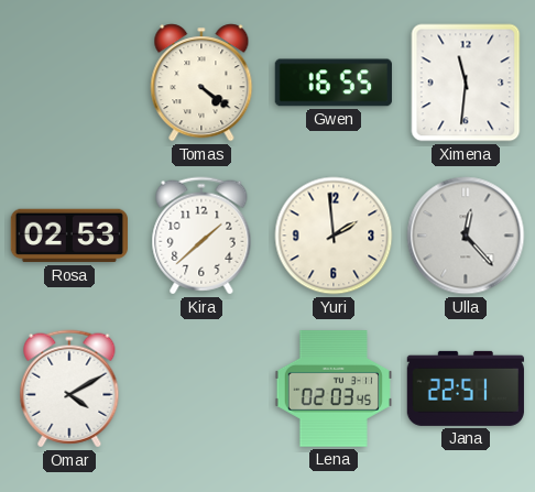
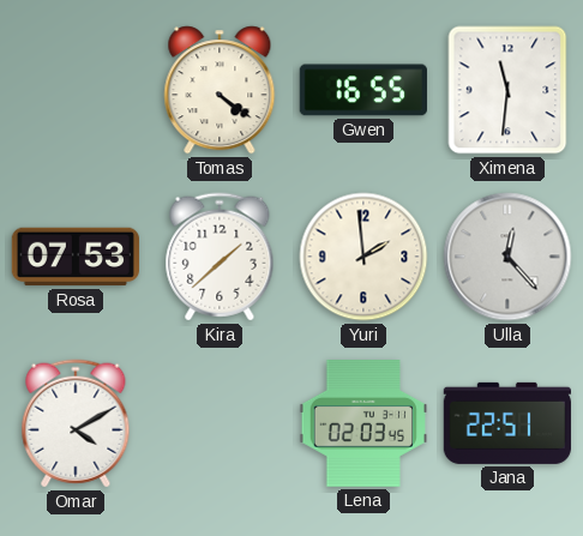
Rosa: 02:53 -> 07:53 (74, 257)
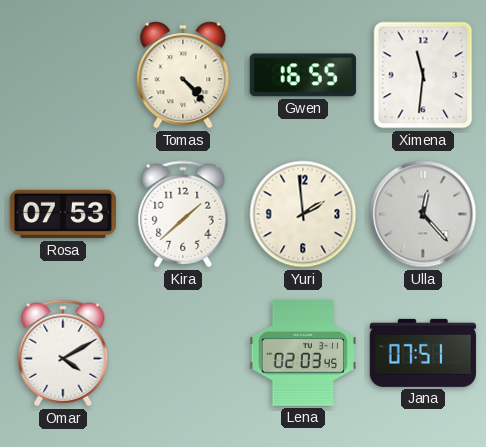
Tomas: 4:21 -> 4:23 (183, 75)
Jana: 22:51 -> 07:51 (423, 353)
